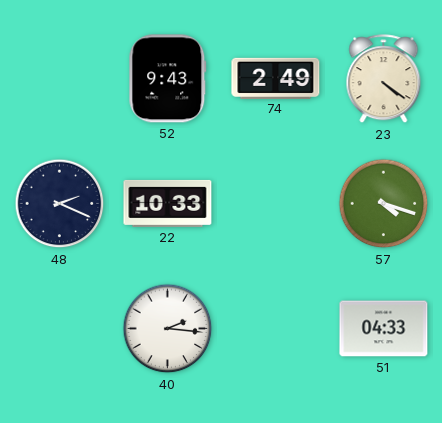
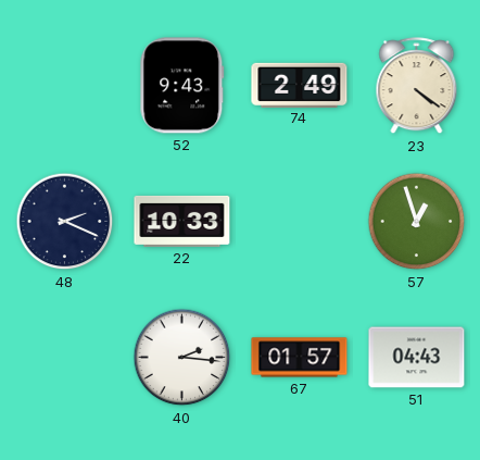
57: 4:18 -> 12:57 (417, 222)
67: none -> 01:57 (300, 358)
51: 04:33 -> 04:43 (417, 358)
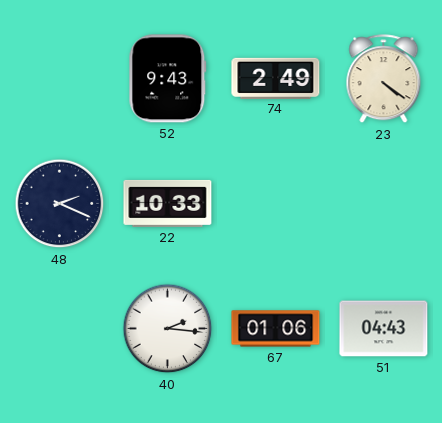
57: 12:57 -> none (417, 222)
67: 01:57 -> 01:06 (276, 329)
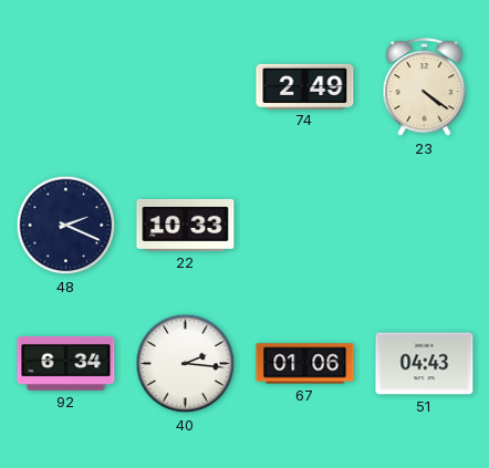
52: 9:43 -> none (168, 79)
92: none -> 6:34 (66, 363)
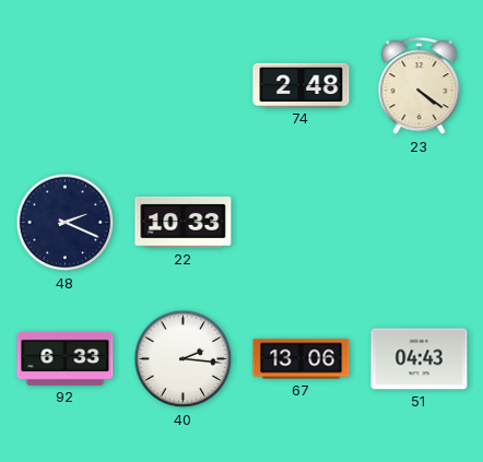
74: 2:49 -> 2:48 (302, 85)
92: 6:34 -> 6:33 (66, 358)
67: 01:06 -> 13:06 (302, 359)
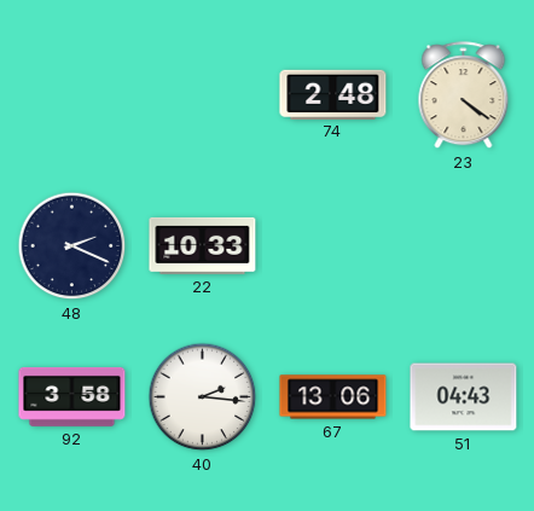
92: 6:33 -> 3:58 (72, 396)
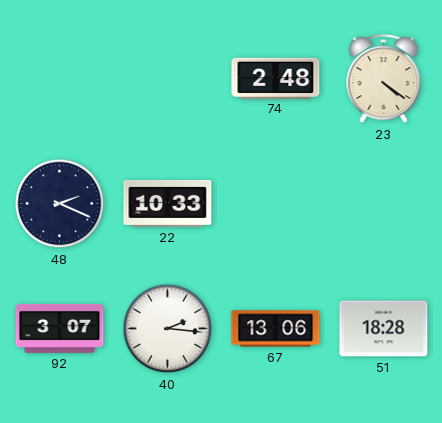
92: 3:58 -> 3:07 (60, 328)
51: 04:43 -> 18:28 (384, 329)
